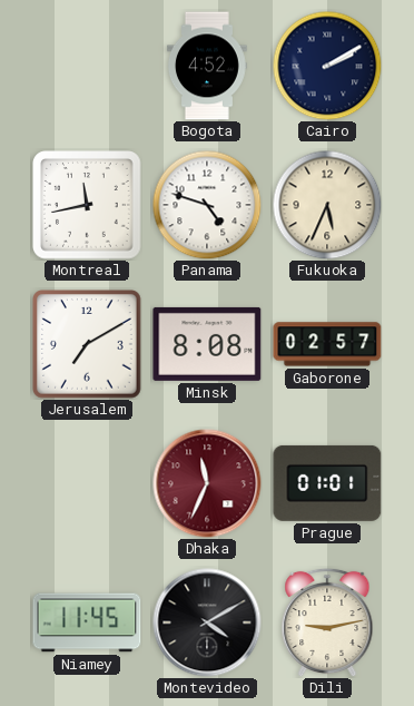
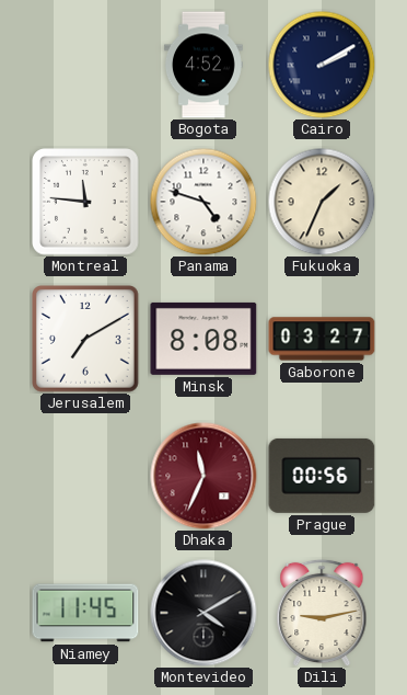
Montreal: 11:43 -> 11:46 (86, 203)
Fukuoka: 5:34 -> 1:34 (322, 202)
Gaborone: 02:57 -> 03:27 (322, 339)
Prague: 01:01 -> 00:56 (322, 476)
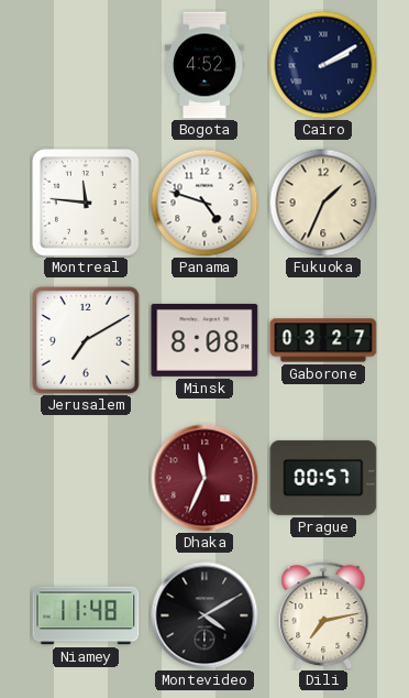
Prague: 00:56 -> 00:57 (323, 478)
Niamey: 11:45 -> 11:48 (86, 615)
Dili: 9:13 -> 7:13 (323, 615)
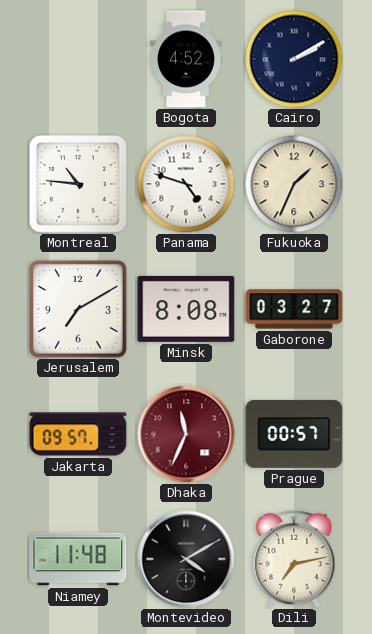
Montreal: 11:46 -> 10:46 (79, 185)
Jakarta: none -> 09:57 (78, 434)
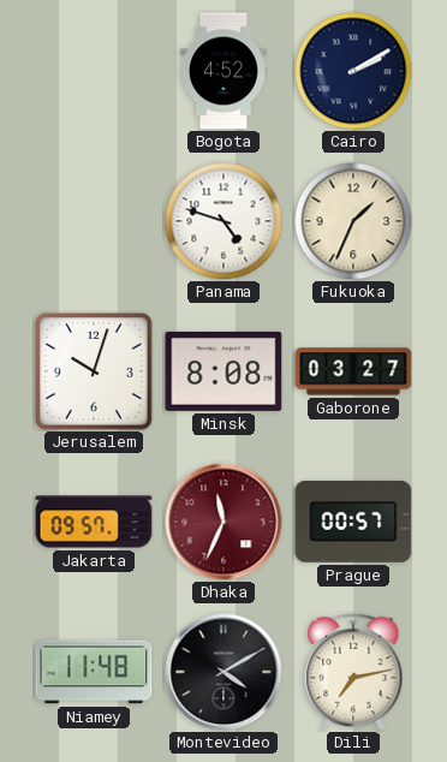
Montreal: 10:46 -> none (79, 185)
Jerusalem: 7:10 -> 10:03 (95, 373)
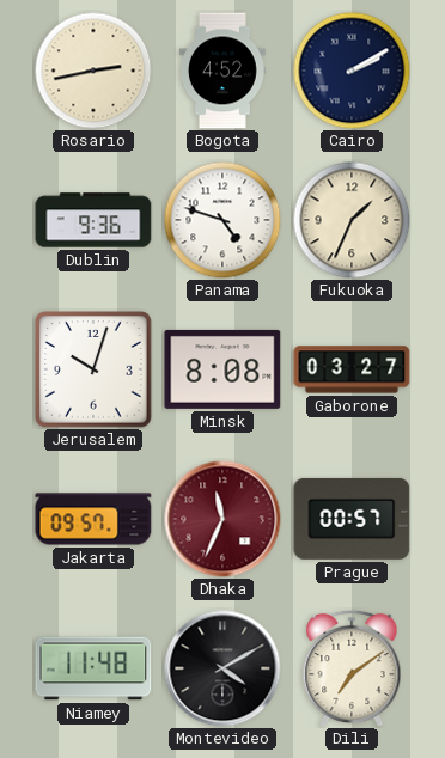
Rosario: none -> 2:43 (93, 71)
Dublin: none -> 9:36 (93, 220)
Dili: 7:13 -> 7:09 (352, 668)
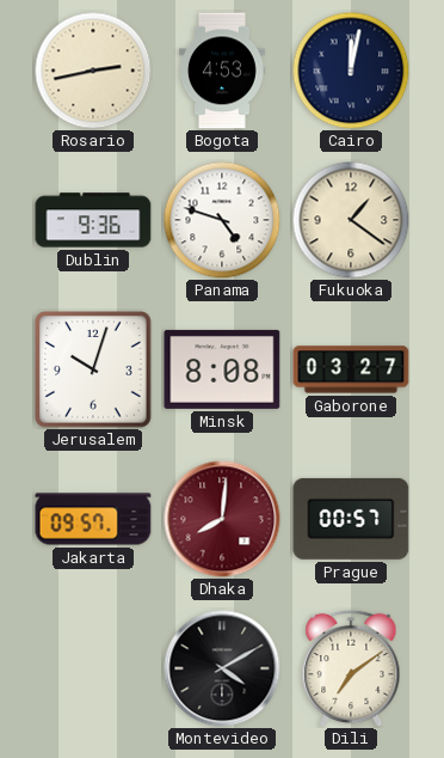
Bogota: 4:52 -> 4:53 (222, 71)
Cairo: 2:10 -> 12:02 (351, 71)
Fukuoka: 1:34 -> 1:21 (351, 220)
Dhaka: 11:34 -> 8:01 (222, 519)
Niamey: 11:48 -> none (93, 668)
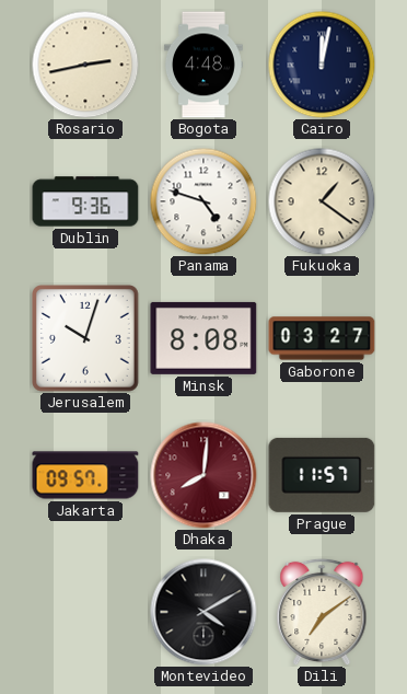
Bogota: 4:53 -> 4:48 (203, 65)
Prague: 00:57 -> 11:57 (322, 475)
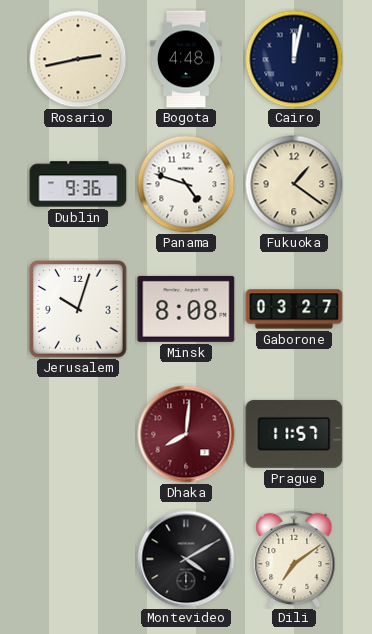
Jakarta: 09:57 -> none (85, 475)
